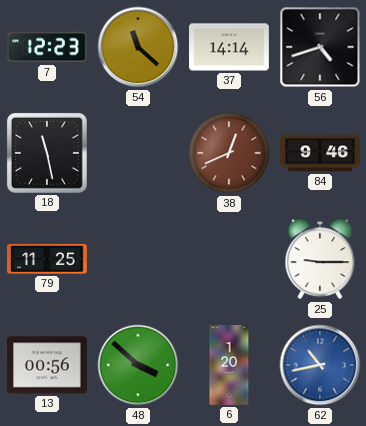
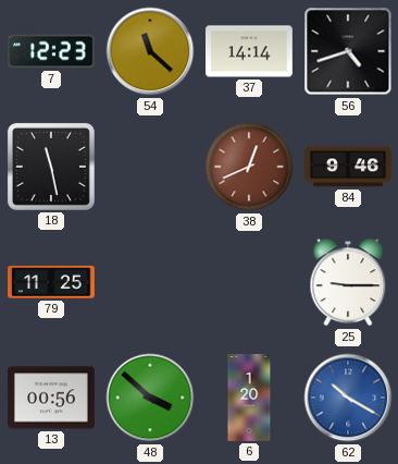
62: 10:43 -> 10:20 (348, 398)
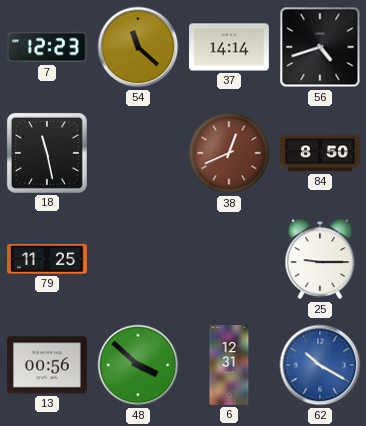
84: 9:46 -> 8:50 (321, 153)
6: 1:20 -> 12:31 (229, 366)
